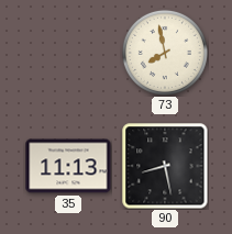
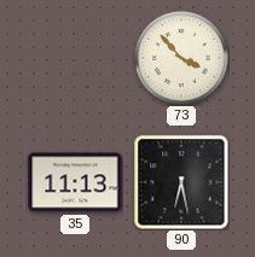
73: 7:58 -> 3:53 (181, 58)
90: 8:28 -> 6:28 (181, 182)
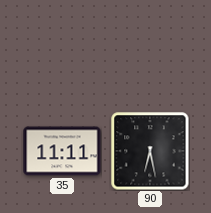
73: 3:53 -> none (181, 58)
35: 11:13 -> 11:11 (62, 151)
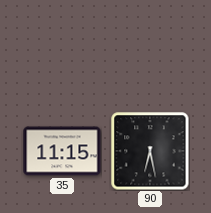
35: 11:11 -> 11:15 (62, 151)
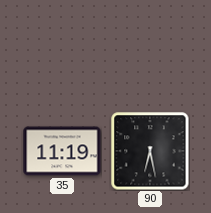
35: 11:15 -> 11:19 (62, 151)
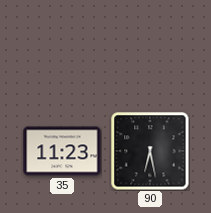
35: 11:19 -> 11:23 (62, 151)
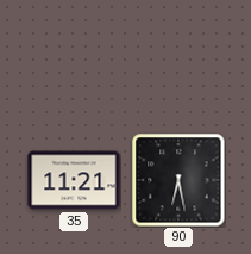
35: 11:23 -> 11:21 (74, 180)
